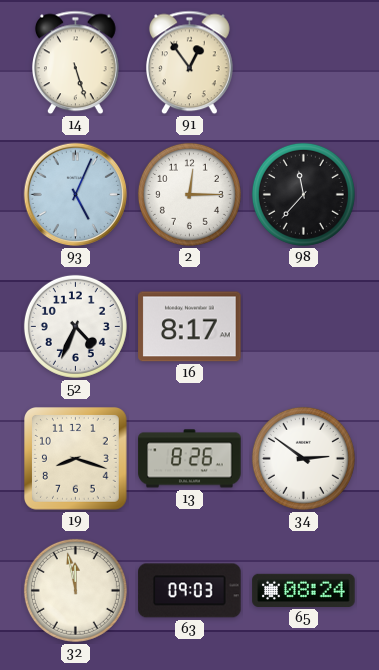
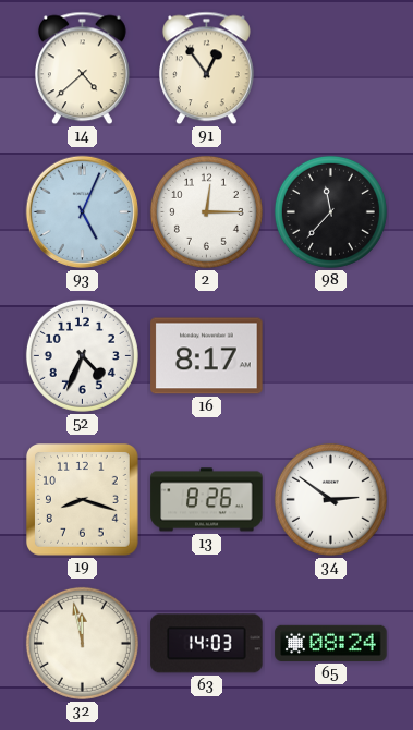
14: 5:27 -> 4:38 (83, 69)
63: 09:03 -> 14:03 (207, 644)
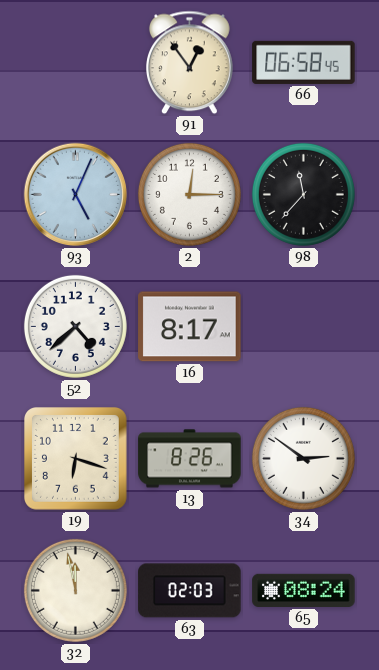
14: 4:38 -> none (83, 69)
66: none -> 06:58 (304, 62)
52: 4:34 -> 4:38 (75, 326)
19: 8:18 -> 6:18 (76, 459)
63: 14:03 -> 02:03 (190, 591)
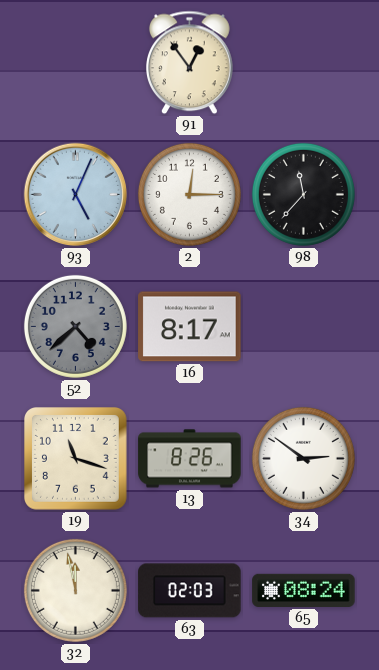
66: 06:58 -> none (304, 62)
52 dial: white -> grey (75, 326)
19: 6:18 -> 11:18 (76, 459)
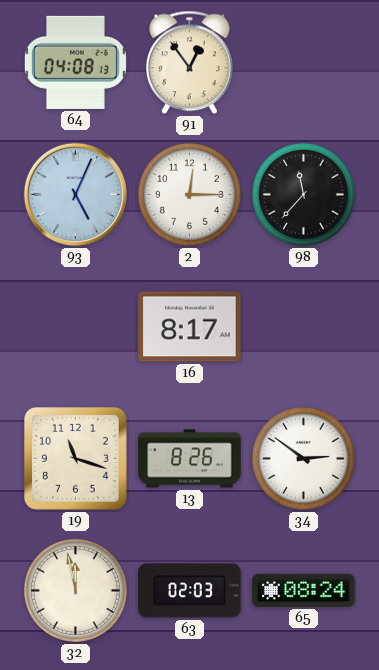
64: none -> 04:08 (75, 62)
52: 4:38 -> none (75, 326)
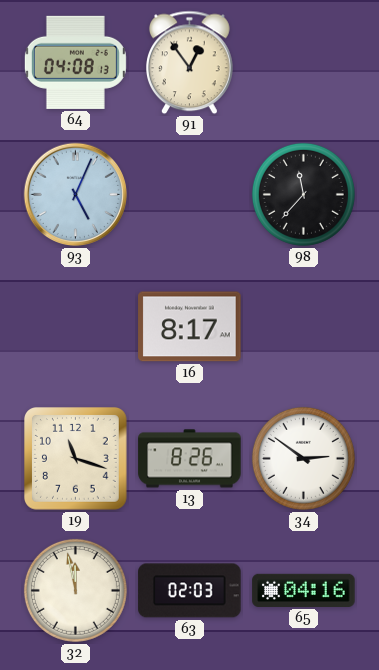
2: 12:15 -> none (189, 194)
65: 08:24 -> 04:16 (304, 590)
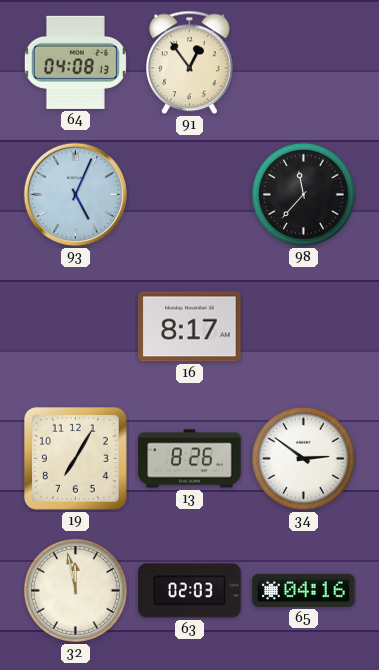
19: 11:18 -> 7:05 (76, 459)
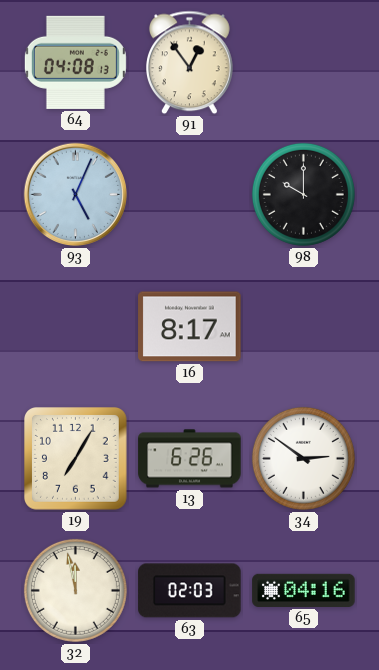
98: 11:37 -> 10:00 (303, 194)
13: 8:26 -> 6:26 (190, 459)
